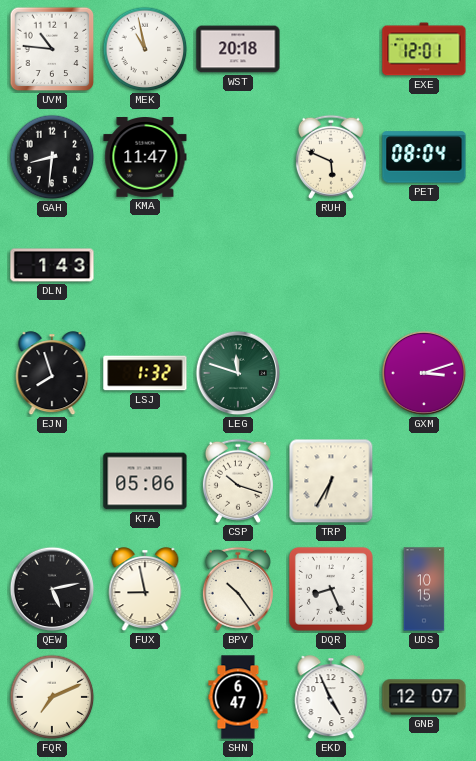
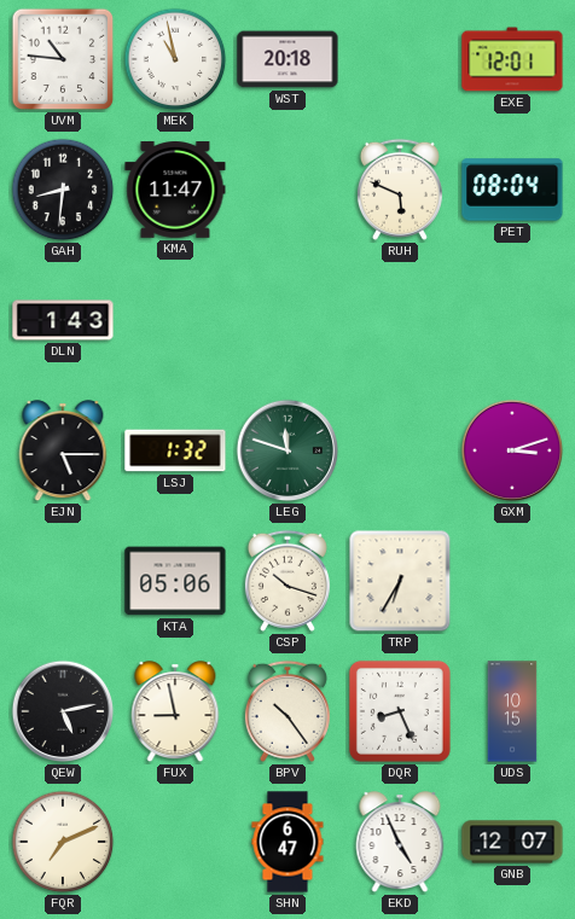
EJN: 7:57 -> 5:15 (63, 452)
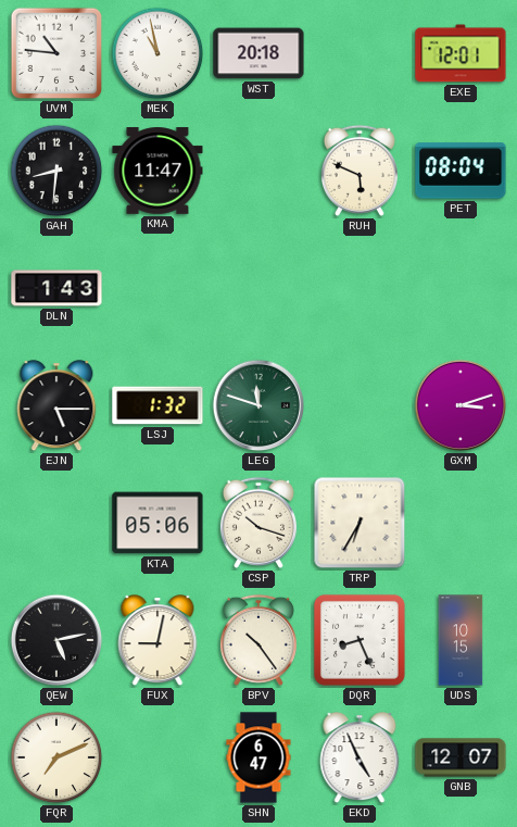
FUX: 8:58 -> 9:02 (157, 641)
